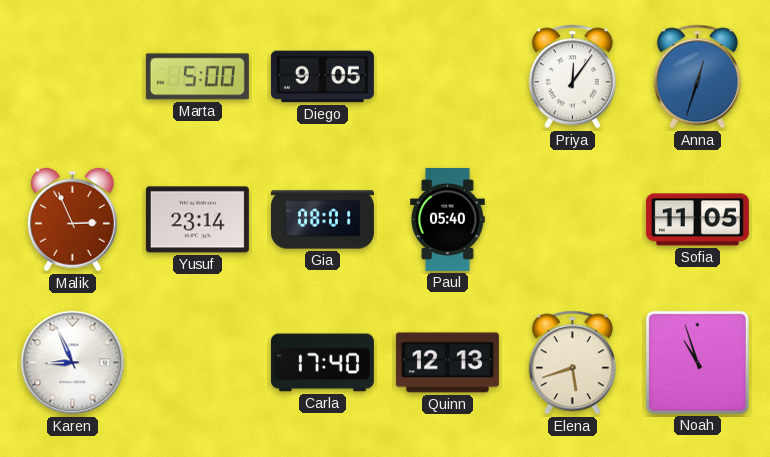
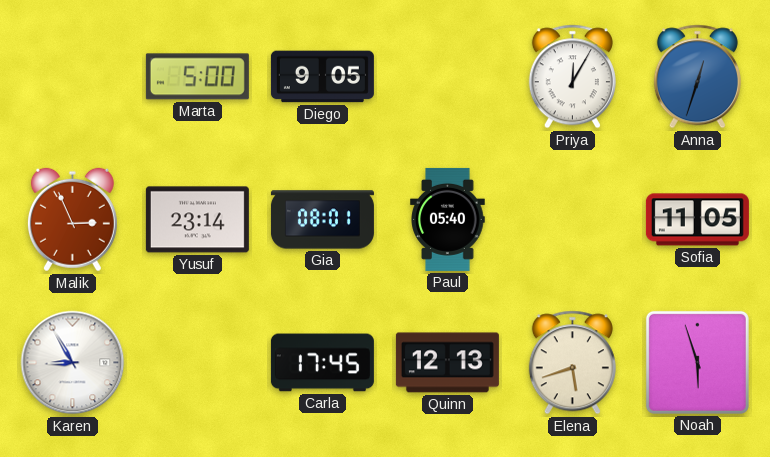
Priya: 12:06 -> 12:05 (572, 77)
Karen: 8:56 -> 8:55 (73, 363)
Carla: 17:40 -> 17:45 (322, 363)
Noah: 10:57 -> 5:57 (697, 362)
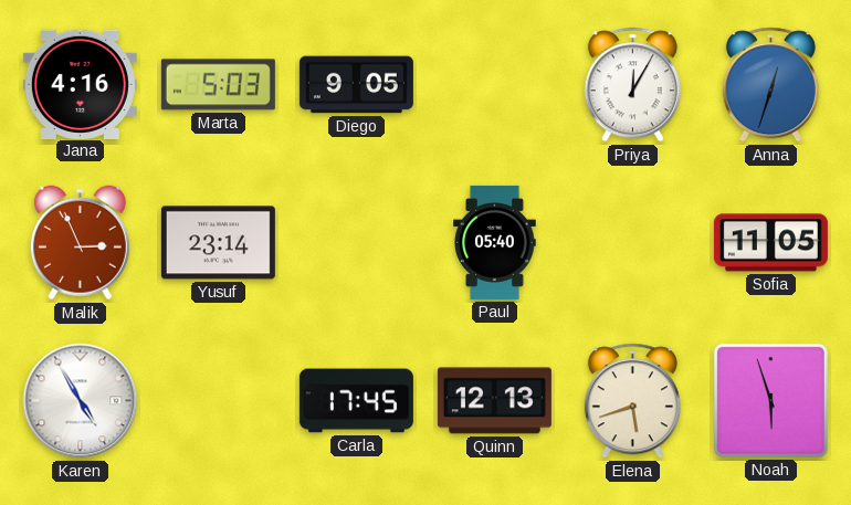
Jana: none -> 4:16 (80, 84)
Marta: 5:00 -> 5:03 (218, 85)
Gia: 08:01 -> none (322, 220)
Karen: 8:55 -> 4:55 (81, 401)
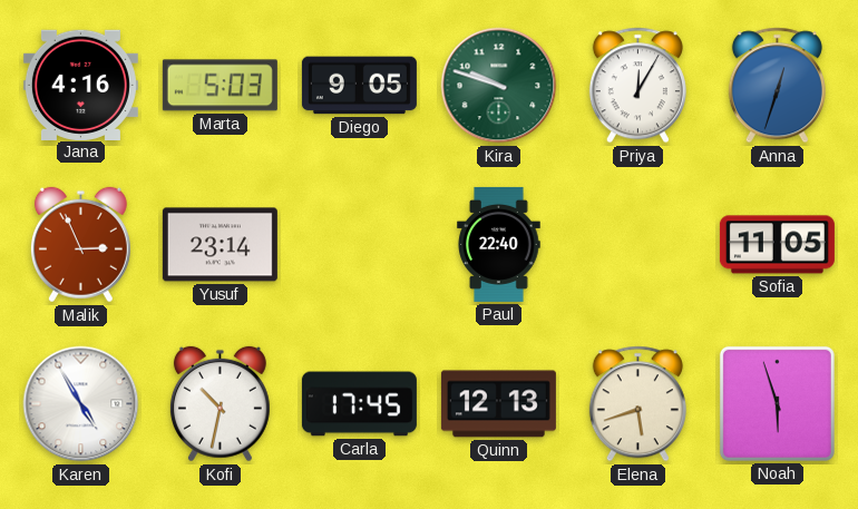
Kira: none -> 9:48 (499, 86)
Paul: 05:40 -> 22:40 (499, 244)
Kofi: none -> 10:32 (220, 404)
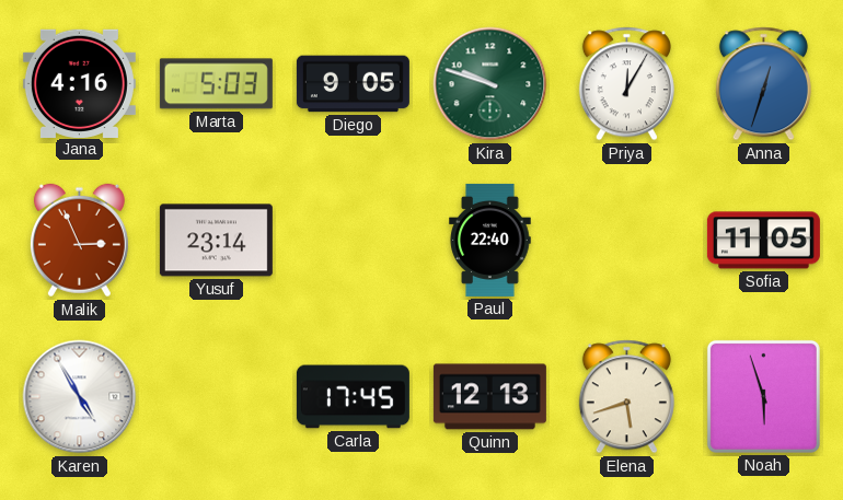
Kofi: 10:32 -> none (220, 404)
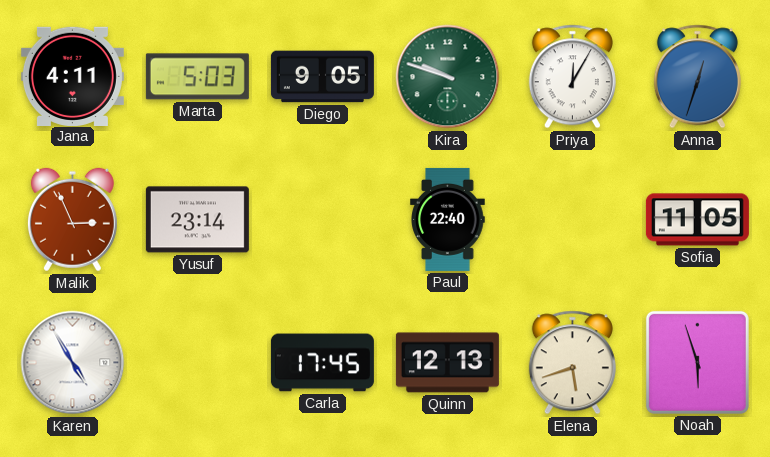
Jana: 4:16 -> 4:11 (72, 76)
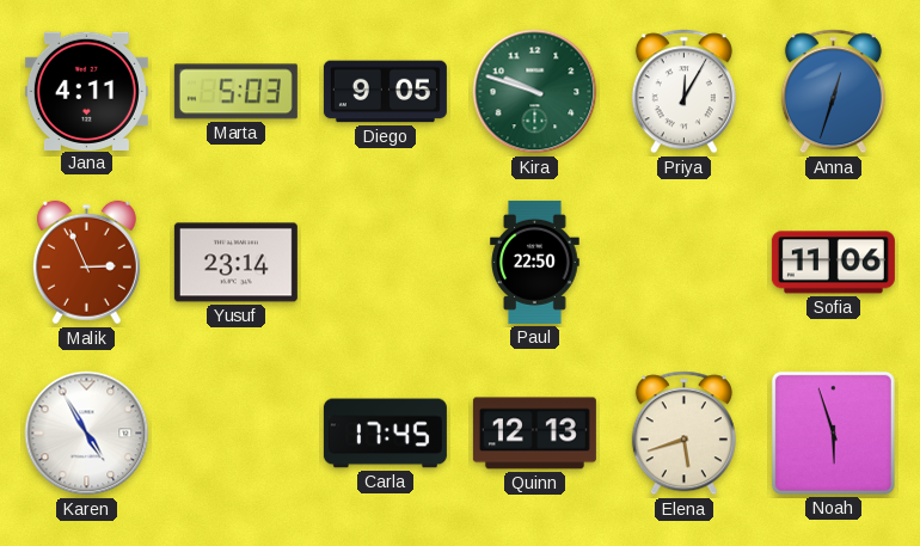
Paul: 22:40 -> 22:50 (535, 262)
Sofia: 11:05 -> 11:06 (833, 263)
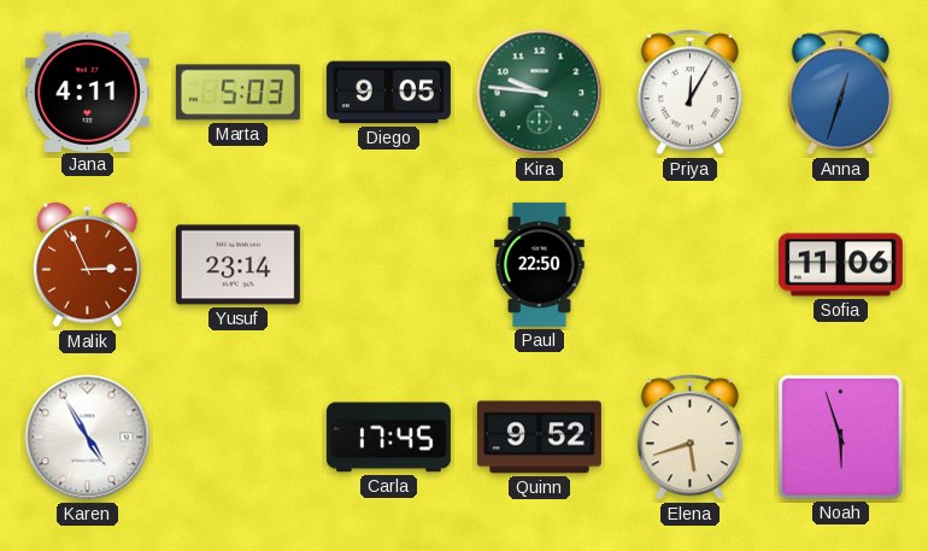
Kira: 9:48 -> 9:46 (540, 93)
Quinn: 12:13 -> 9:52 (539, 438)
